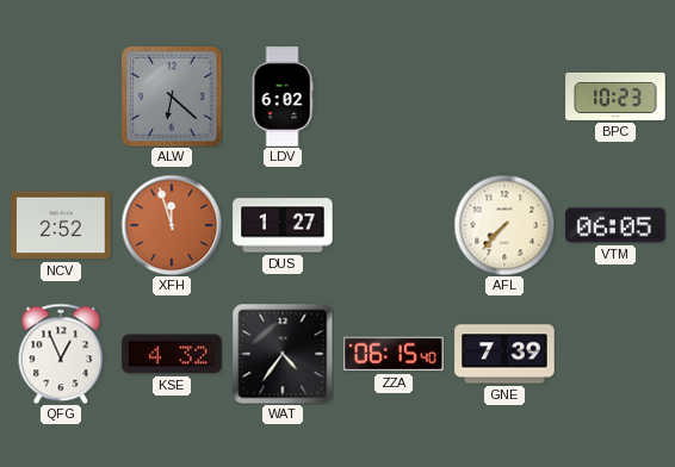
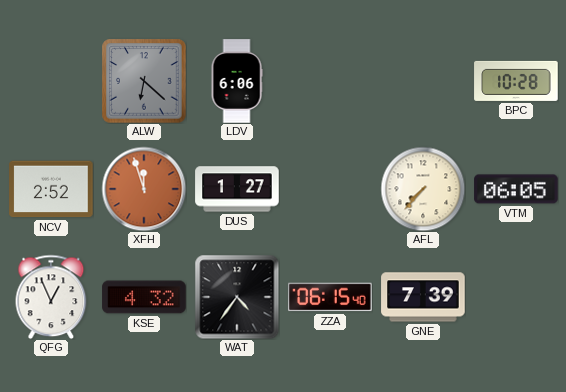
LDV: 6:02 -> 6:06 (237, 81)
BPC: 10:23 -> 10:28 (516, 81)
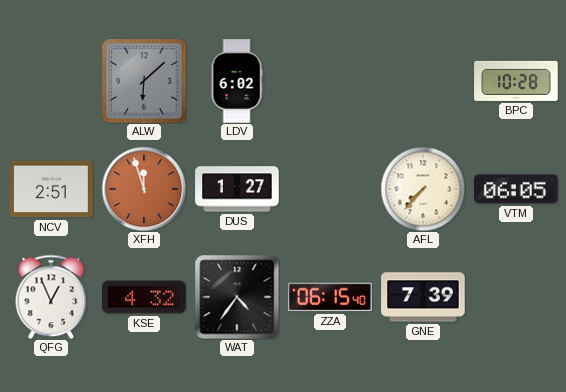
ALW: 6:22 -> 6:08 (144, 81)
LDV: 6:06 -> 6:02 (237, 81)
NCV: 2:52 -> 2:51 (51, 189)
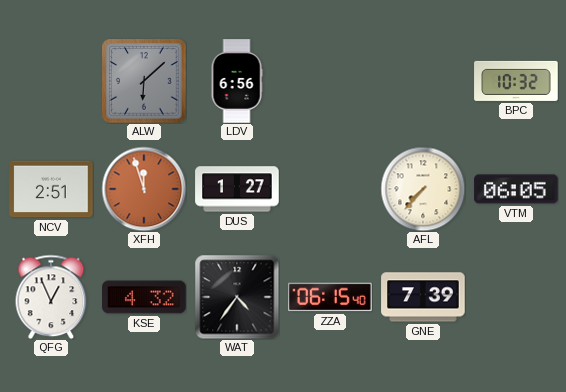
LDV: 6:02 -> 6:56 (237, 81)
BPC: 10:28 -> 10:32 (516, 81)
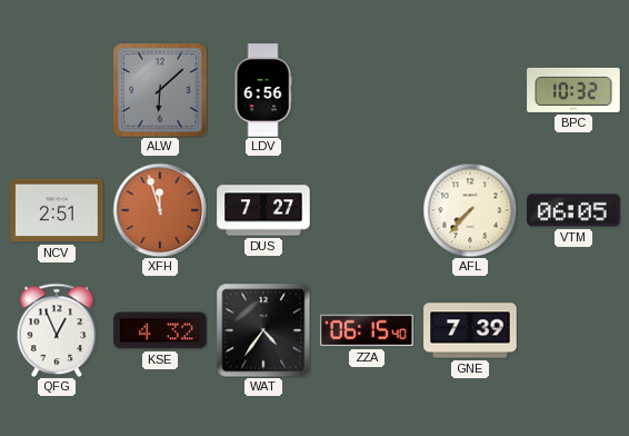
DUS: 1:27 -> 7:27 (263, 210)
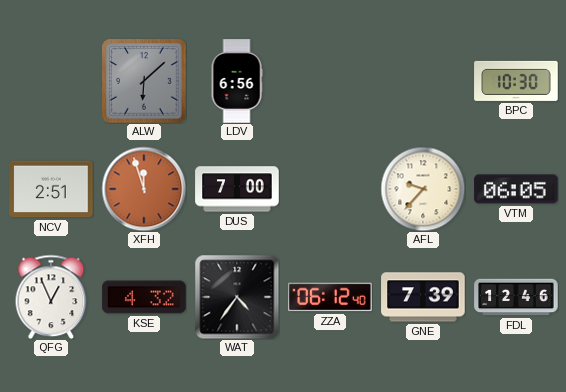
BPC: 10:32 -> 10:30 (516, 81)
DUS: 7:27 -> 7:00 (237, 189)
AFL: 7:37 -> 9:37 (423, 189)
ZZA: 06:15 -> 06:12 (330, 297)
FDL: none -> 12:46 (516, 297)
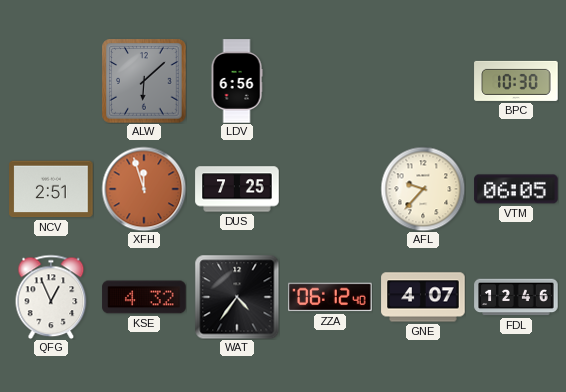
DUS: 7:00 -> 7:25 (237, 189)
GNE: 7:39 -> 4:07 (423, 297)
